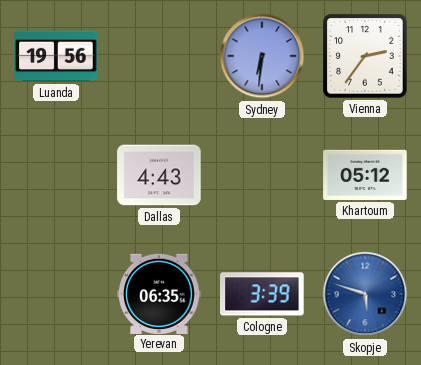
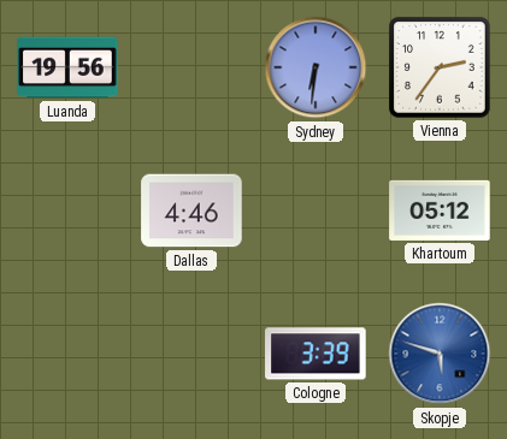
Dallas: 4:43 -> 4:46 (191, 210)
Yerevan: 06:35 -> none (159, 293)
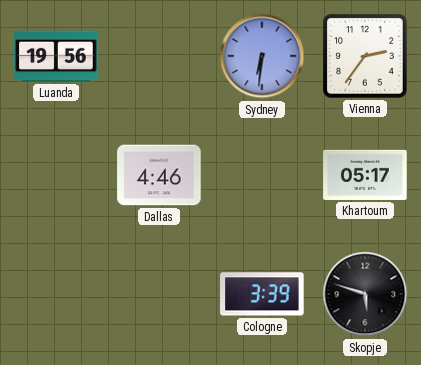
Khartoum: 05:12 -> 05:17 (365, 175)
Skopje dial: blue -> black (365, 294)
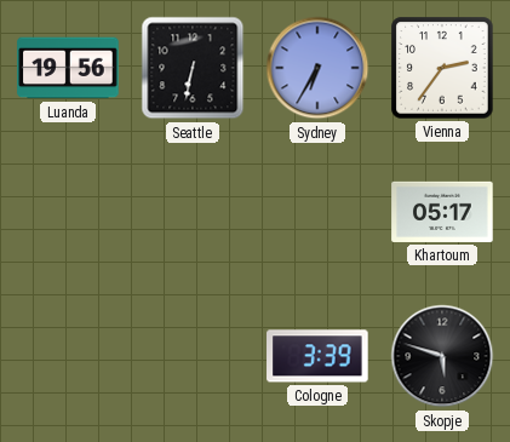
Seattle: none -> 6:32 (193, 68)
Sydney: 6:31 -> 6:35 (317, 68)
Dallas: 4:46 -> none (159, 175)
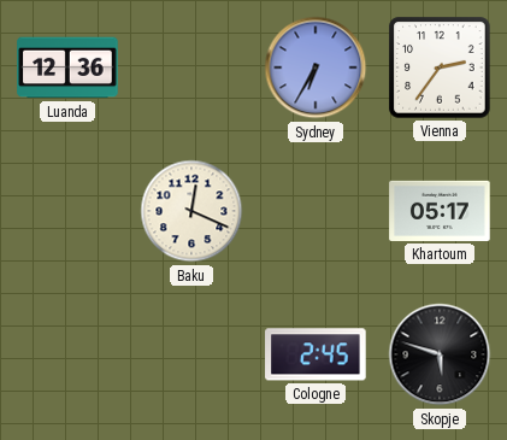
Luanda: 19:56 -> 12:36 (67, 68)
Seattle: 6:32 -> none (193, 68)
Baku: none -> 12:19 (191, 211)
Cologne: 3:39 -> 2:45 (316, 354)
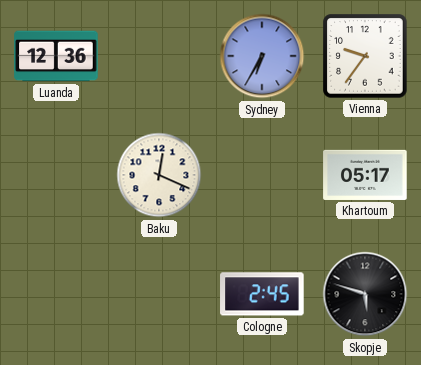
Vienna: 2:36 -> 9:36 (365, 56)
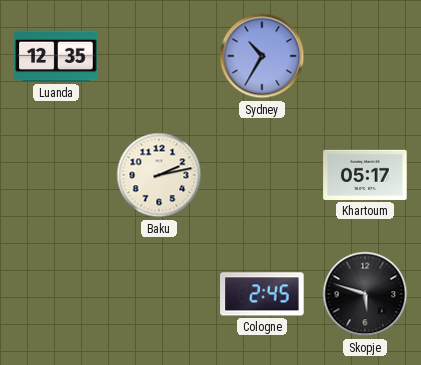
Luanda: 12:36 -> 12:35 (56, 56)
Sydney: 6:35 -> 10:35 (262, 56)
Vienna: 9:36 -> none (365, 56)
Baku: 12:19 -> 2:13 (159, 175)
